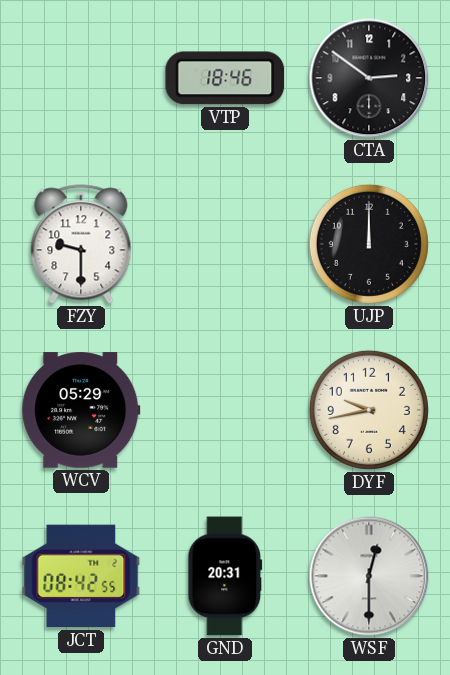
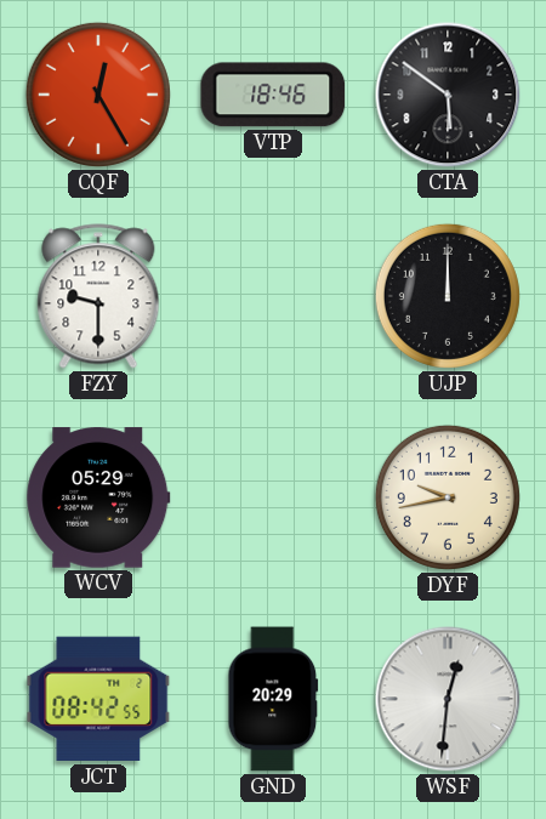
CQF: none -> 12:25 (98, 95)
CTA: 2:51 -> 5:51 (448, 95)
GND: 20:31 -> 20:29 (273, 699)
WSF: 12:30 -> 12:31 (448, 699)
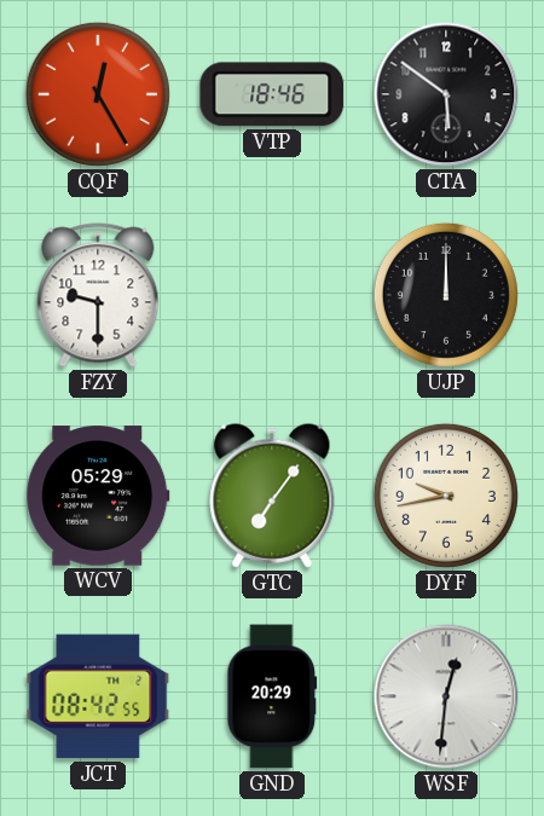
GTC: none -> 7:06 (272, 496)
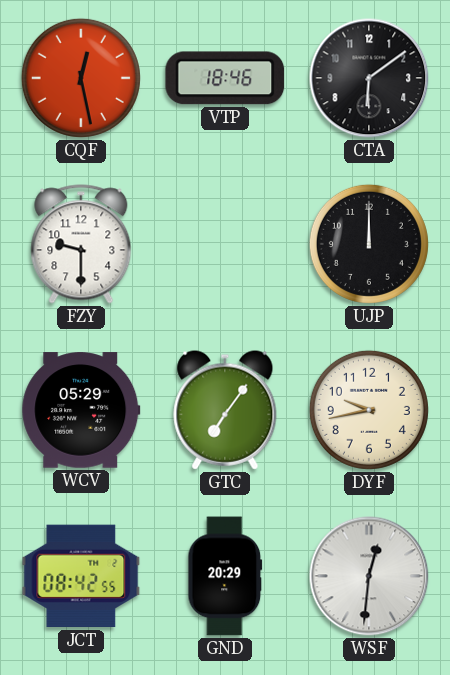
CQF: 12:25 -> 12:28 (81, 78)
CTA: 5:51 -> 6:09 (369, 78)
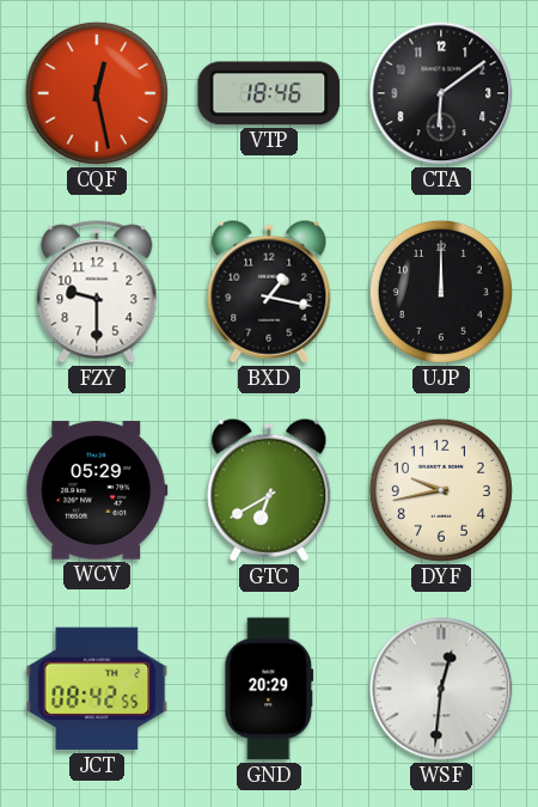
BXD: none -> 1:17 (269, 292)
GTC: 7:06 -> 6:40 (269, 490)
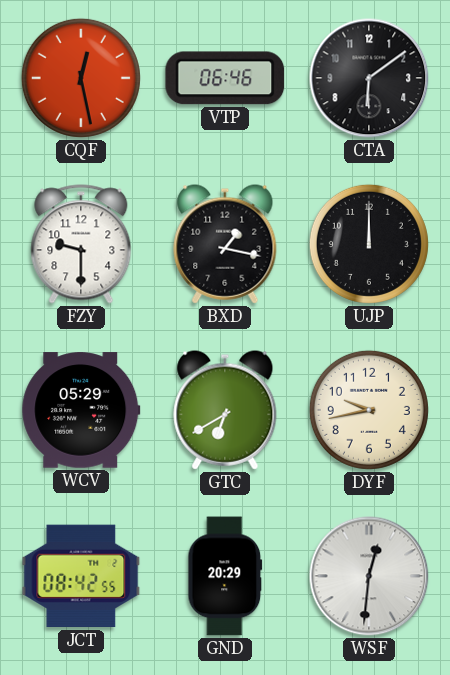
VTP: 18:46 -> 06:46 (225, 78)
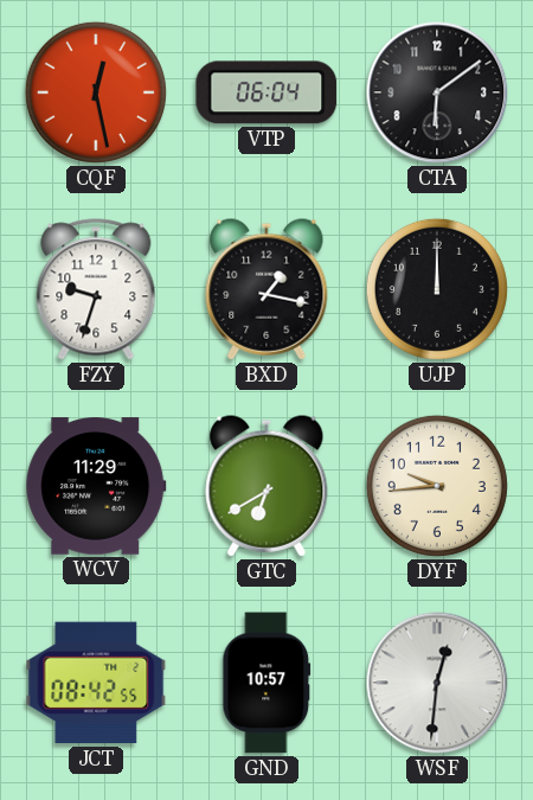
VTP: 06:46 -> 06:04 (266, 92)
FZY: 9:30 -> 9:33 (96, 289)
WCV: 05:29 -> 11:29 (96, 486)
DYF: 9:43 -> 9:44 (437, 486)
GND: 20:29 -> 10:57 (266, 683)
